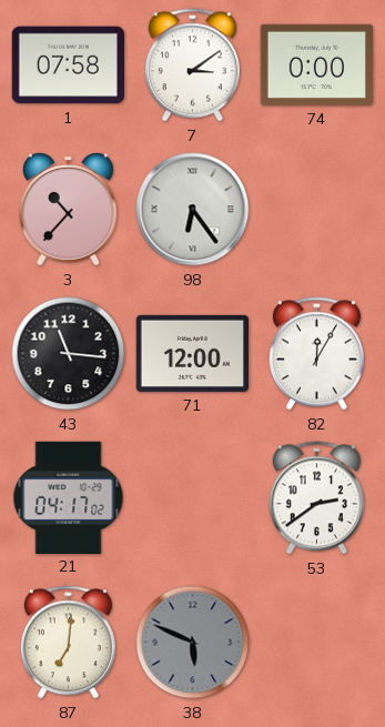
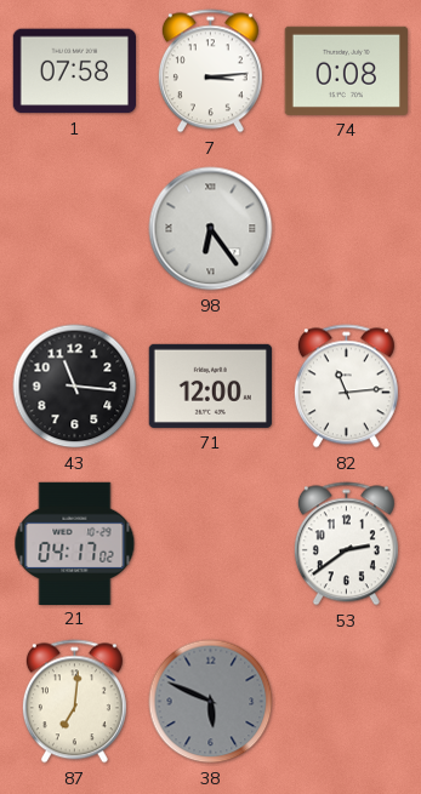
7: 3:09 -> 3:14 (210, 72)
74: 0:00 -> 0:08 (346, 70)
3: 10:37 -> none (69, 210)
82: 12:05 -> 11:14 (346, 387)
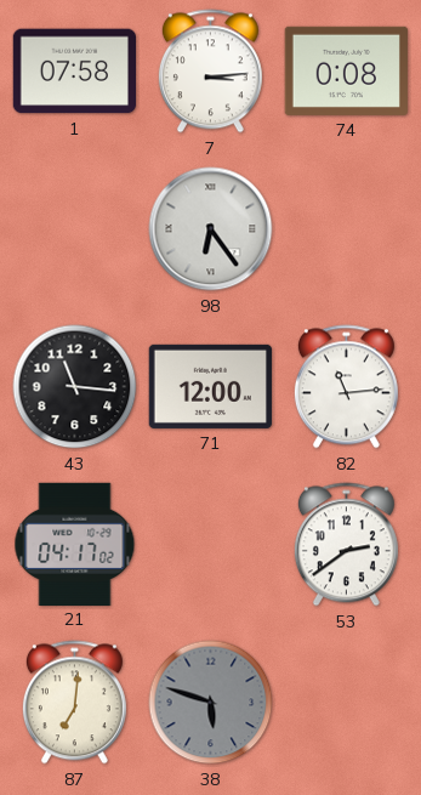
38: 5:49 -> 5:48 (211, 703)
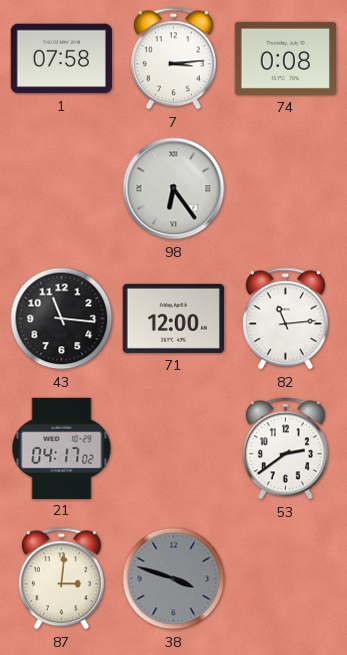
87: 7:01 -> 3:01 (61, 579)
38: 5:48 -> 3:48 (174, 579)
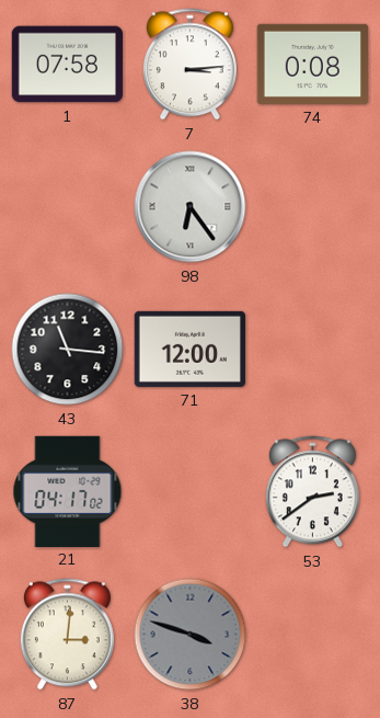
82: 11:14 -> none (285, 319)
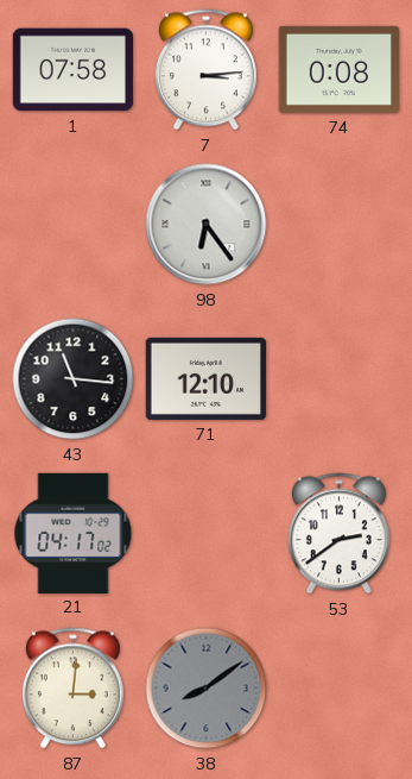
71: 12:00 -> 12:10 (205, 378)
38: 3:48 -> 8:09 (207, 689)
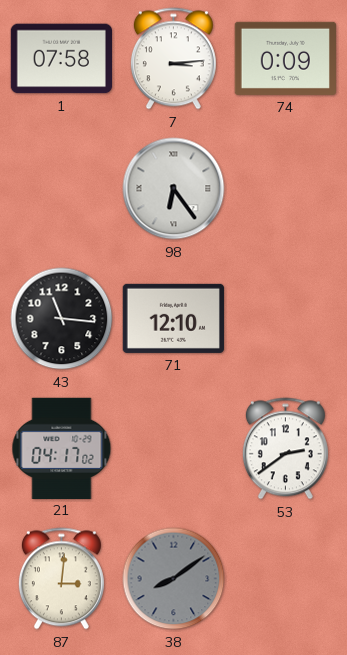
74: 0:08 -> 0:09 (285, 58)
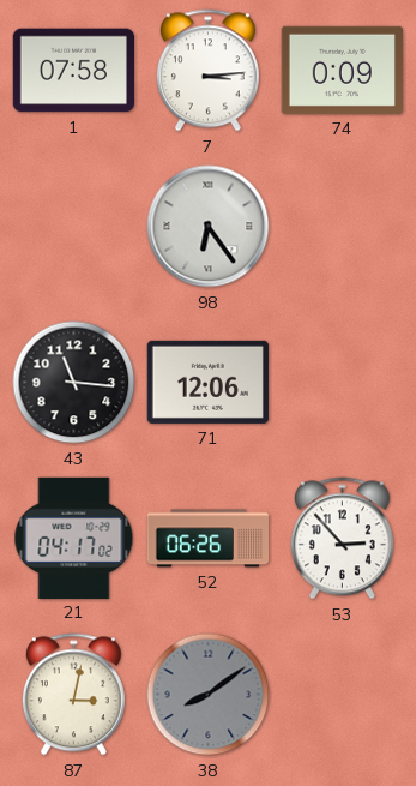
71: 12:10 -> 12:06 (207, 382)
52: none -> 06:26 (209, 539)
53: 2:39 -> 2:53 (342, 539)
87: 3:01 -> 3:02 (73, 695)
